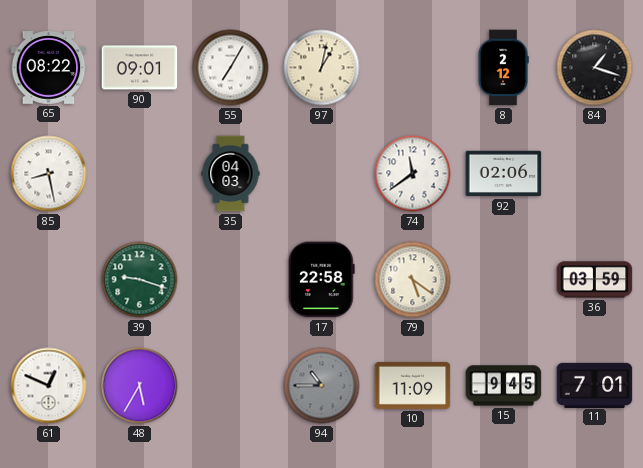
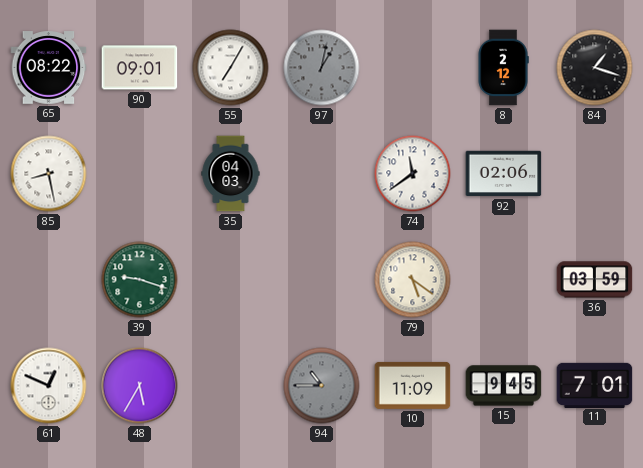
97 dial: cream -> grey (322, 68)
17: 22:58 -> none (322, 280)
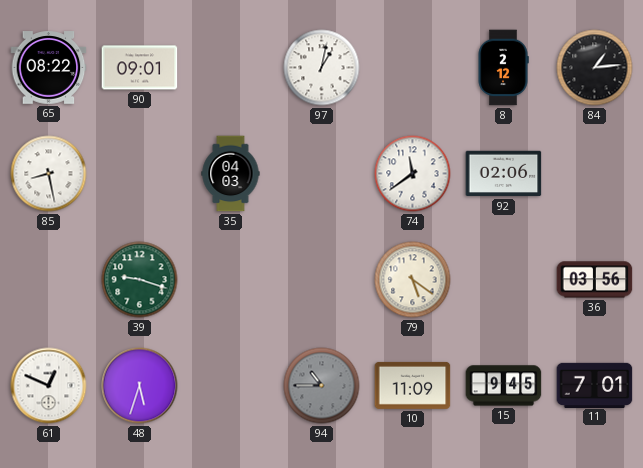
55: 7:05 -> none (231, 68)
97 dial: grey -> white (322, 68)
84: 1:18 -> 1:14 (595, 68)
36: 03:59 -> 03:56 (595, 280)
48: 5:35 -> 5:33 (140, 386)
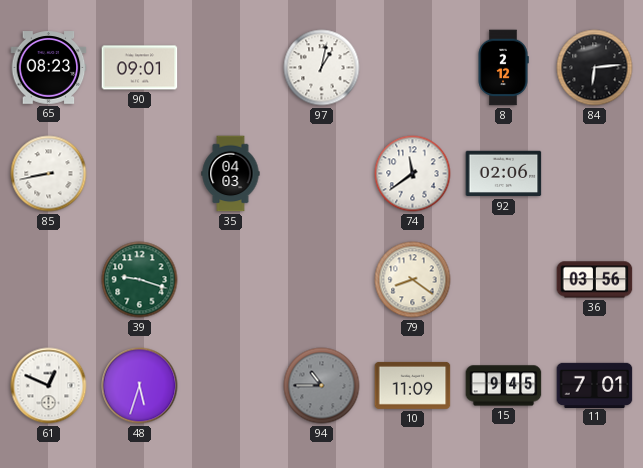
65: 08:22 -> 08:23 (49, 68)
84: 1:14 -> 6:14 (595, 68)
85: 8:28 -> 8:43 (49, 174)
79: 5:21 -> 8:21 (413, 280)
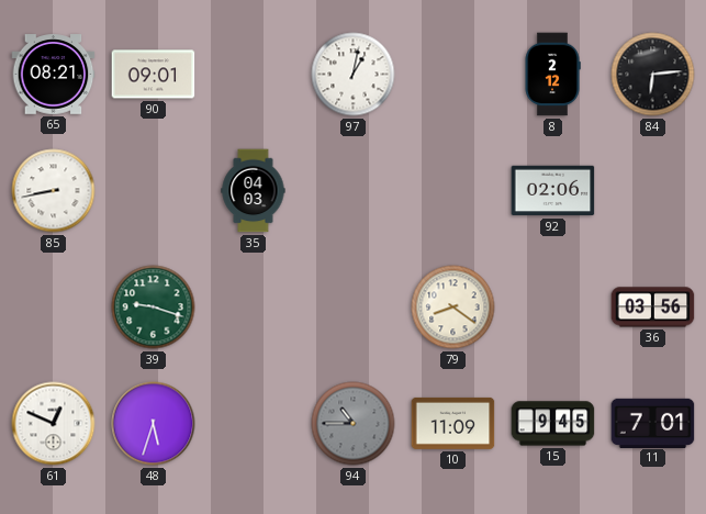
65: 08:23 -> 08:21 (54, 75)
74: 11:39 -> none (413, 174)
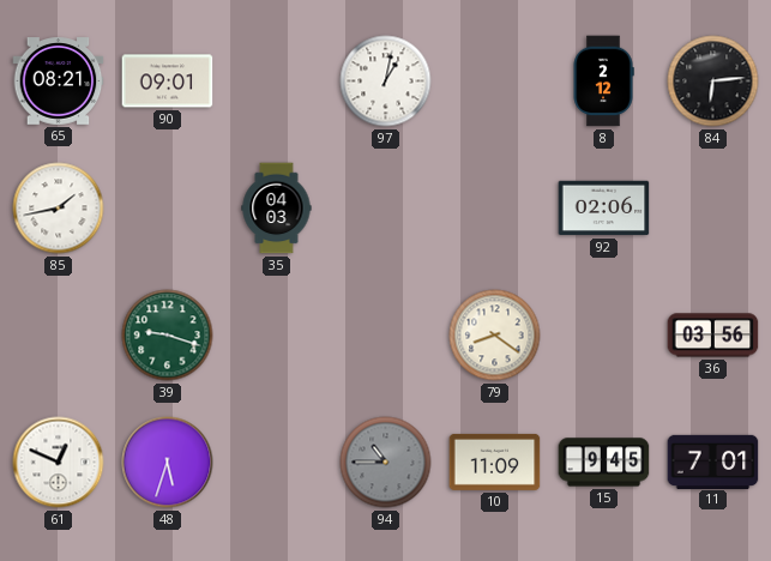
85: 8:43 -> 1:43 (59, 209)
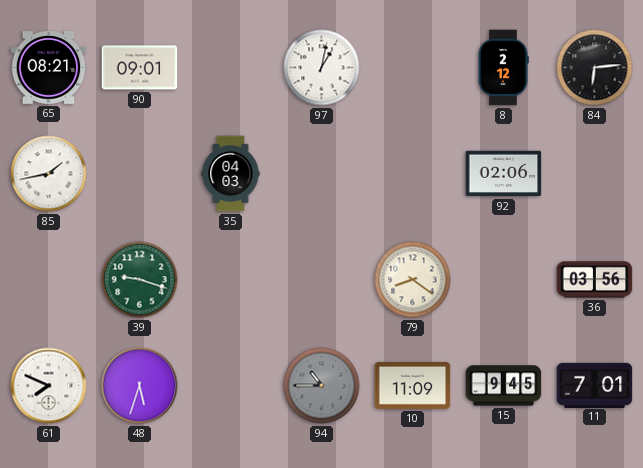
61: 12:49 -> 7:49 (49, 386)
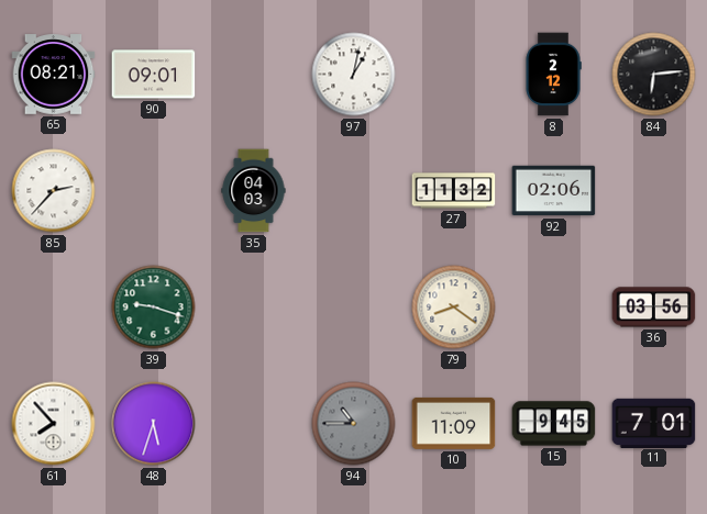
85: 1:43 -> 2:37 (54, 191)
27: none -> 11:32 (454, 191)
61: 7:49 -> 7:53 (54, 424)
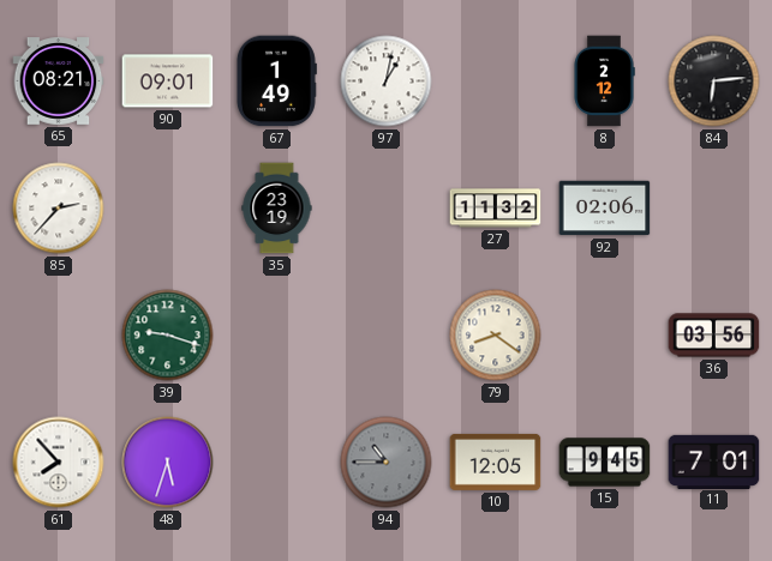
67: none -> 1:49 (276, 82)
35: 04:03 -> 23:19 (277, 209)
10: 11:09 -> 12:05 (496, 462)
